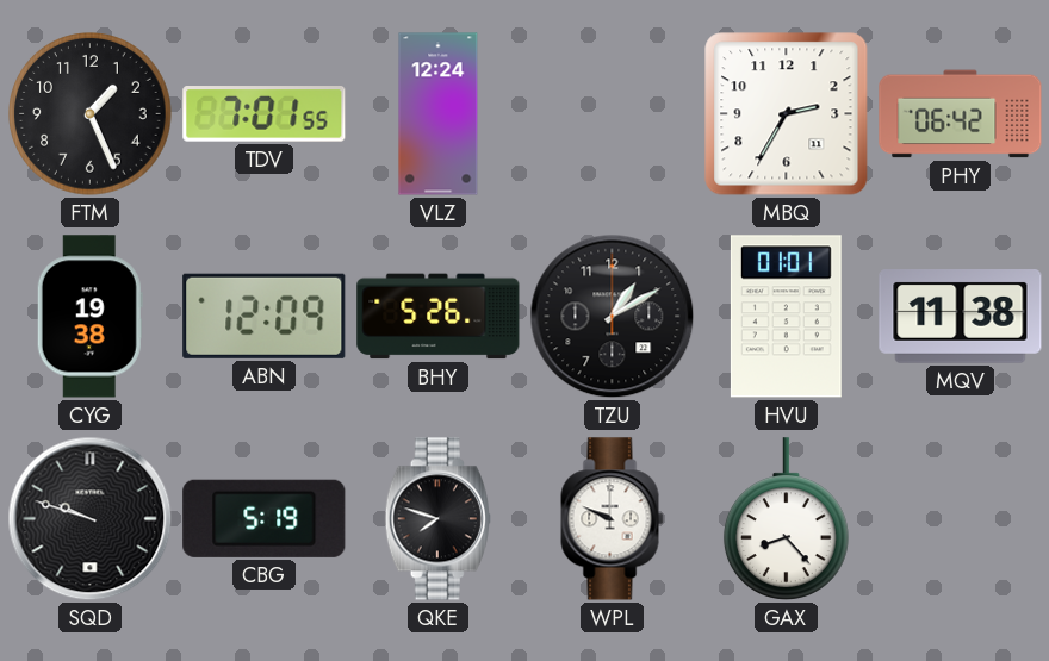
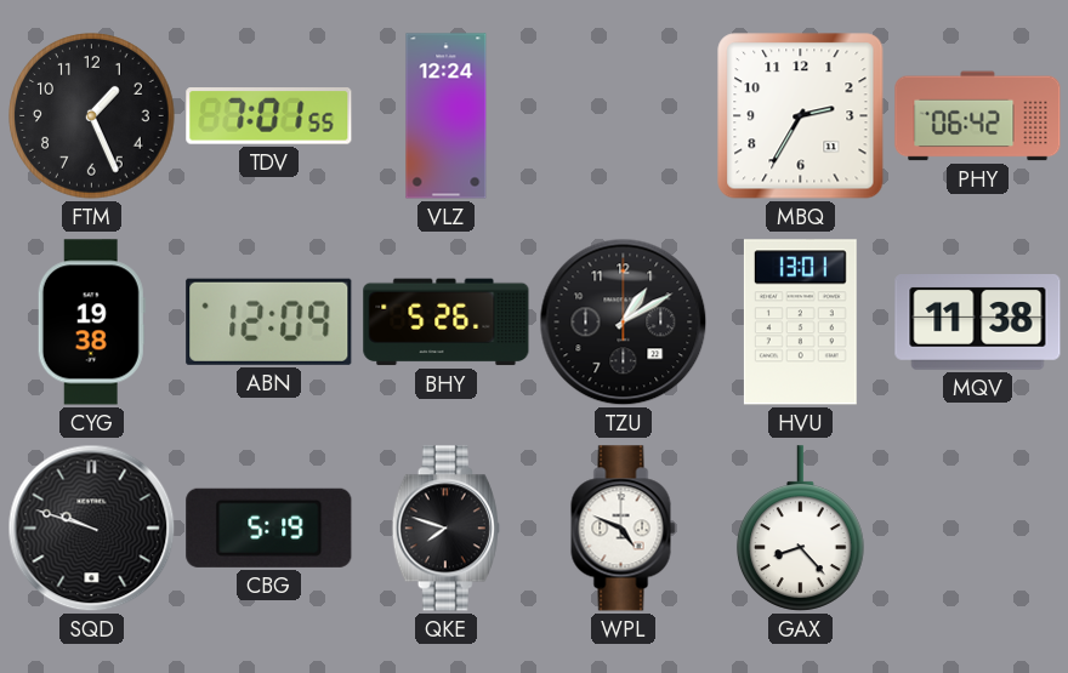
HVU: 01:01 -> 13:01 (800, 323)
WPL: 9:49 -> 4:49 (624, 529)
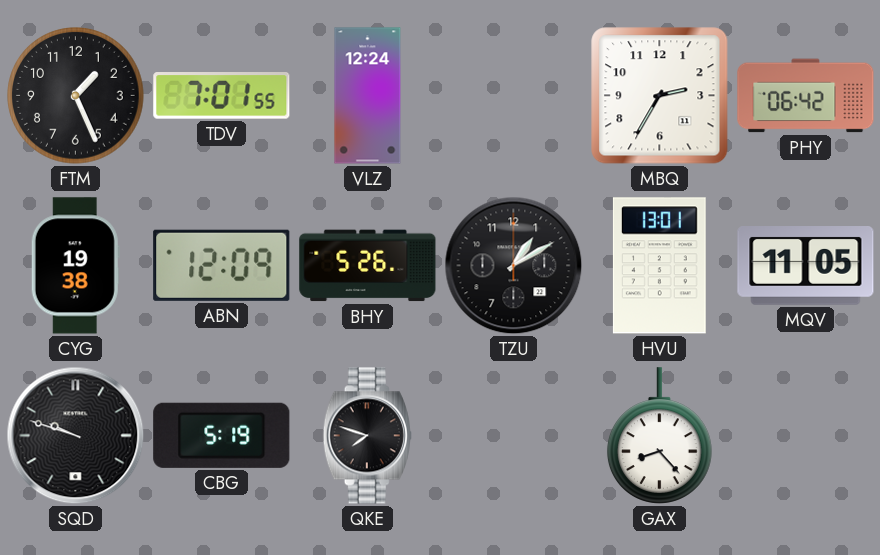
MQV: 11:38 -> 11:05 (806, 266)
WPL: 4:49 -> none (624, 529)
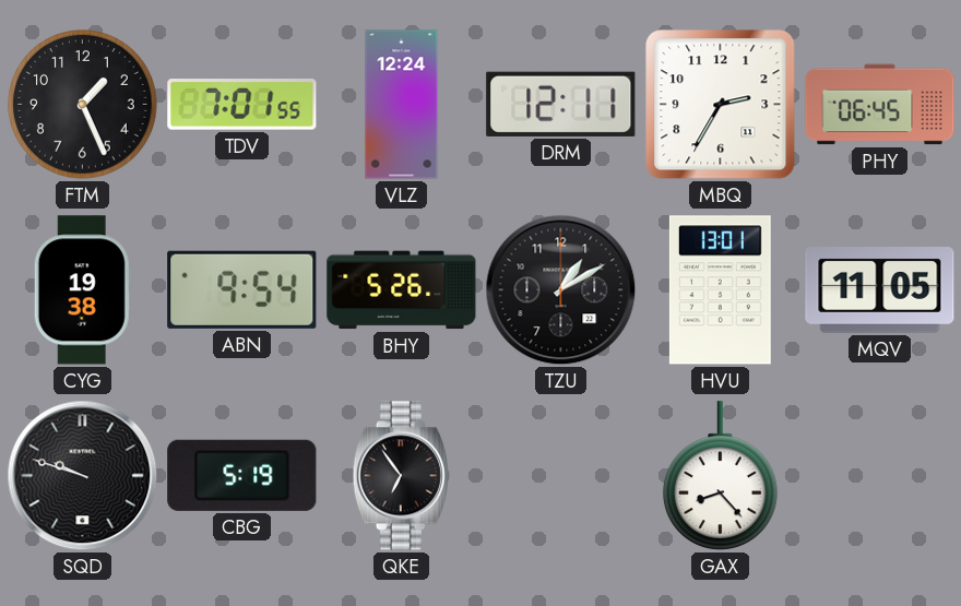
DRM: none -> 12:11 (561, 104)
PHY: 06:42 -> 06:45 (880, 105)
ABN: 12:09 -> 9:54 (242, 289)
QKE: 7:48 -> 6:54 (401, 476)
